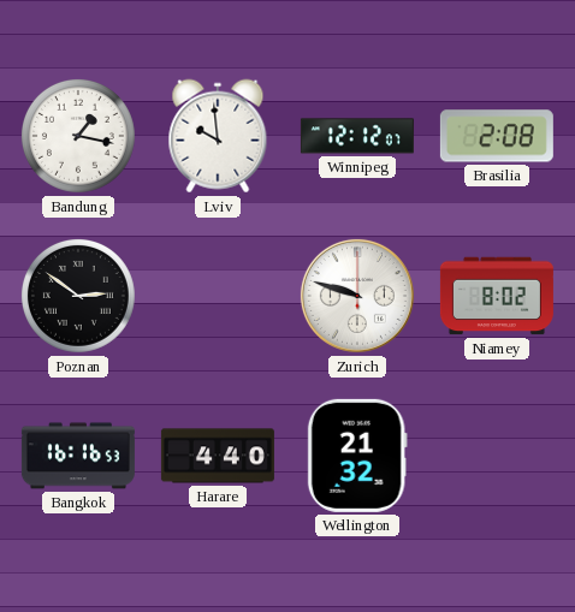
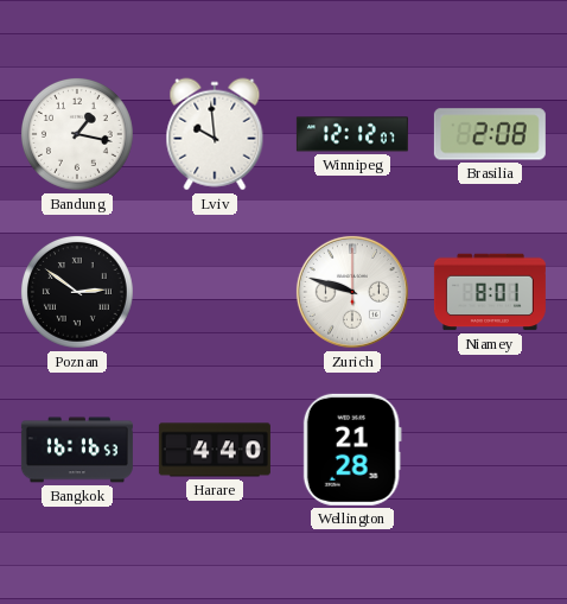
Niamey: 8:02 -> 8:01 (490, 292)
Wellington: 21:32 -> 21:28 (352, 450)
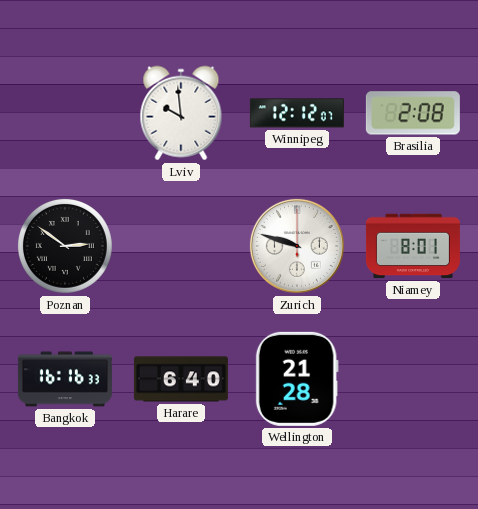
Bandung: 1:17 -> none (77, 134)
Bangkok: 16:16:53 -> 16:16:33 (65, 379)
Harare: 4:40 -> 6:40 (181, 379)
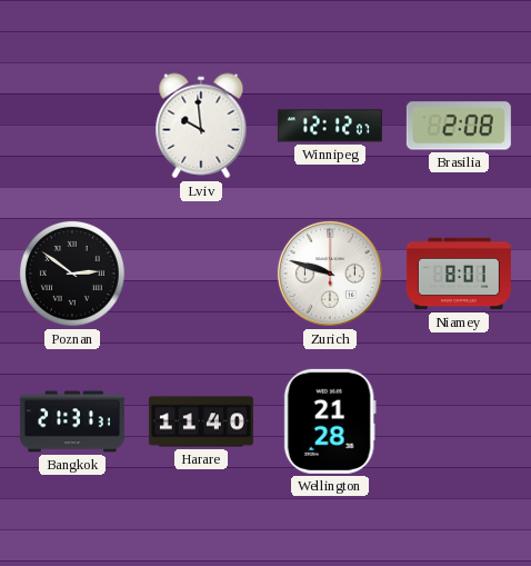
Bangkok: 16:16 -> 21:31 (72, 421)
Harare: 6:40 -> 11:40 (201, 421)
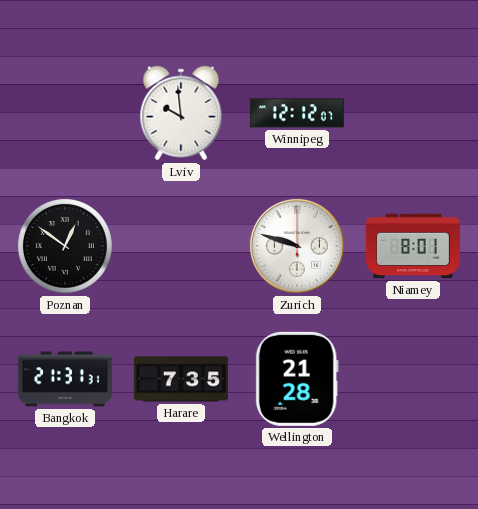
Brasilia: 2:08 -> none (459, 126)
Poznan: 2:51 -> 12:51 (65, 246)
Harare: 11:40 -> 7:35 (181, 379)
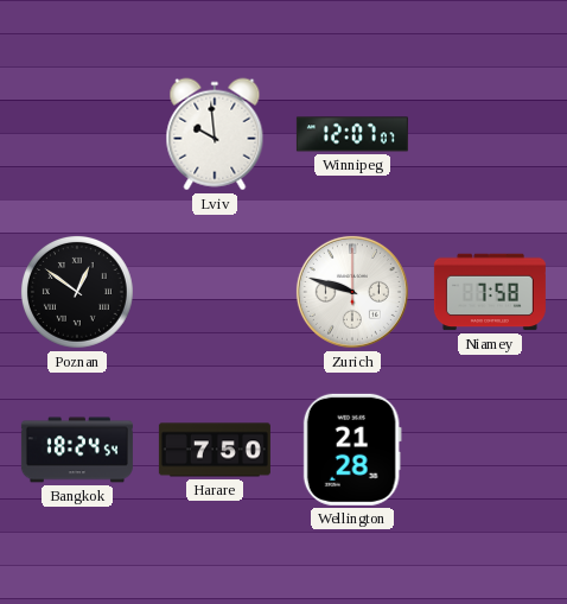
Winnipeg: 12:12 -> 12:07 (352, 134)
Niamey: 8:01 -> 7:58 (490, 292)
Bangkok: 21:31 -> 18:24 (77, 450)
Harare: 7:35 -> 7:50 (215, 450)
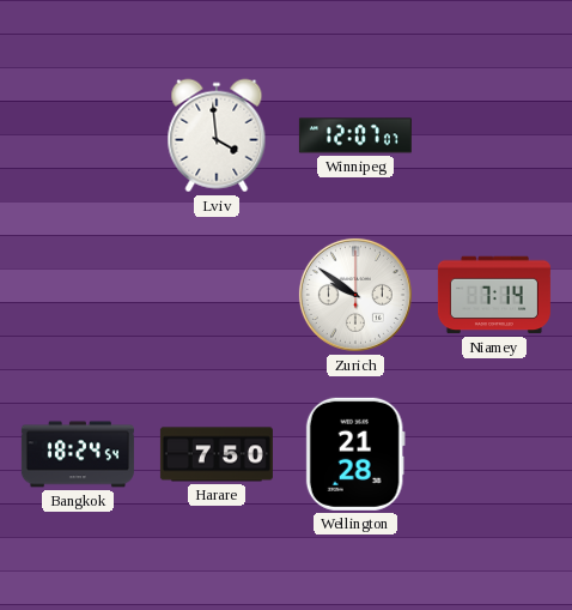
Lviv: 9:59 -> 3:59 (217, 135)
Poznan: 12:51 -> none (77, 292)
Zurich: 9:48 -> 9:51 (355, 295)
Niamey: 7:58 -> 7:14 (494, 295)
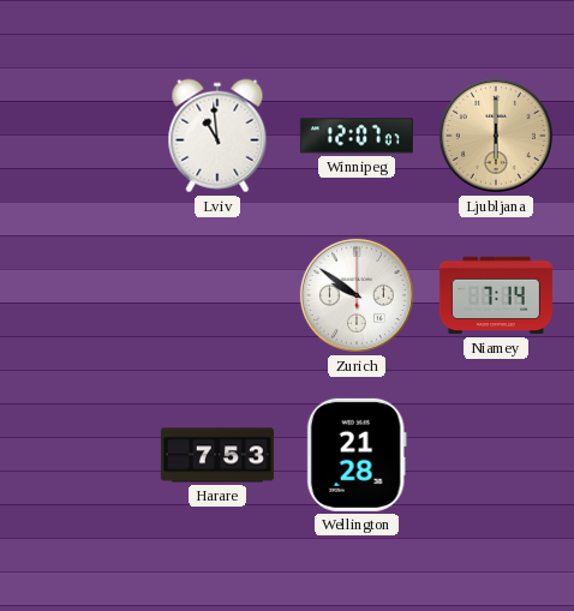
Lviv: 3:59 -> 10:59 (217, 136)
Ljubljana: none -> 6:00 (496, 136)
Bangkok: 18:24 -> none (78, 454)
Harare: 7:50 -> 7:53 (217, 455)
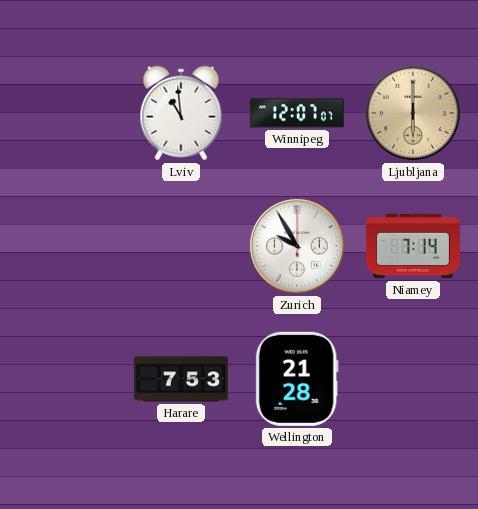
Zurich: 9:51 -> 9:55 (297, 246)
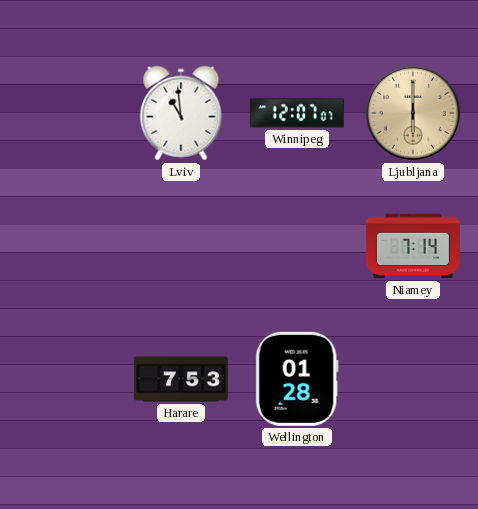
Zurich: 9:55 -> none (297, 246)
Wellington: 21:28 -> 01:28 (297, 379)
